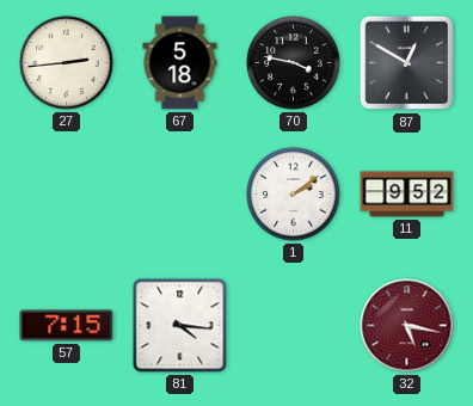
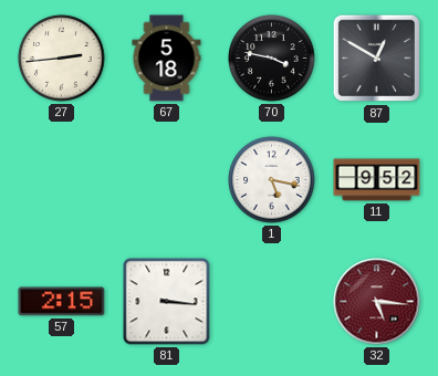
1: 2:09 -> 5:17 (272, 180)
57: 7:15 -> 2:15 (62, 302)
81: 4:16 -> 3:16 (167, 302)
32: 5:17 -> 5:16 (377, 302)
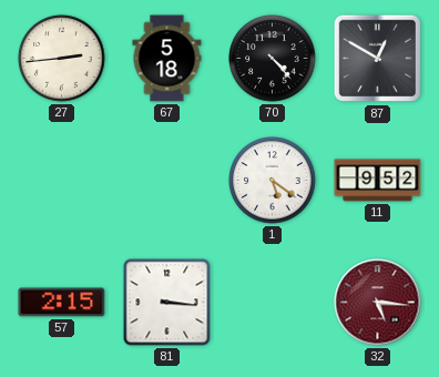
70: 3:47 -> 4:23 (273, 59)
1: 5:17 -> 5:21 (273, 181)
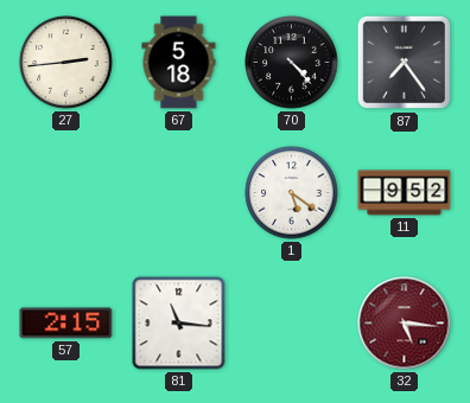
87: 12:50 -> 7:24 (405, 63)
81: 3:16 -> 11:16 (179, 324)
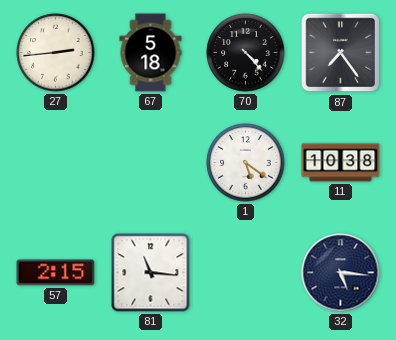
11: 9:52 -> 10:38 (341, 163)
32 dial: burgundy -> navy (341, 273)
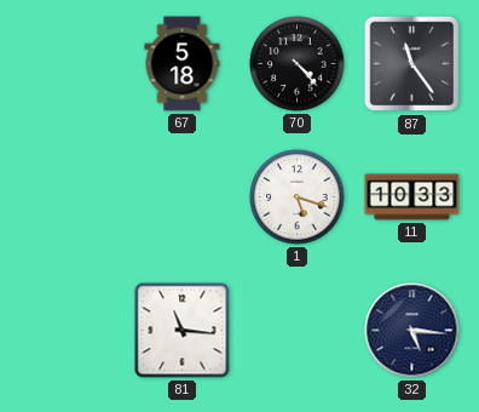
27: 2:44 -> none (56, 53)
87: 7:24 -> 11:24 (412, 64)
1: 5:21 -> 5:18 (298, 198)
11: 10:38 -> 10:33 (412, 198)
57: 2:15 -> none (56, 273)
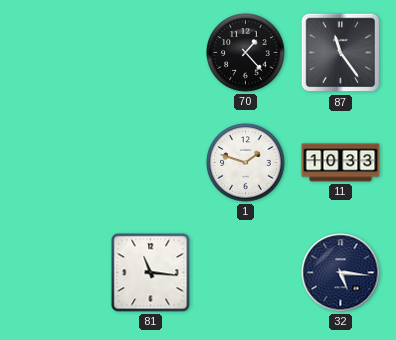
67: 5:18 -> none (183, 64)
70: 4:23 -> 1:23 (246, 53)
1: 5:18 -> 1:48 (246, 163)
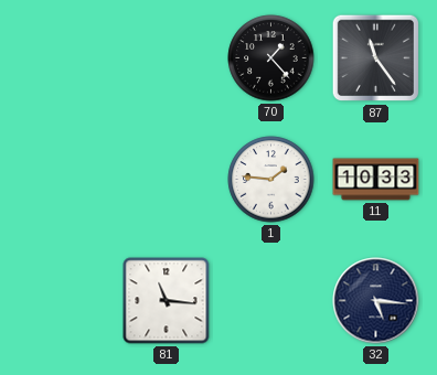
1: 1:48 -> 1:46 (271, 180)
